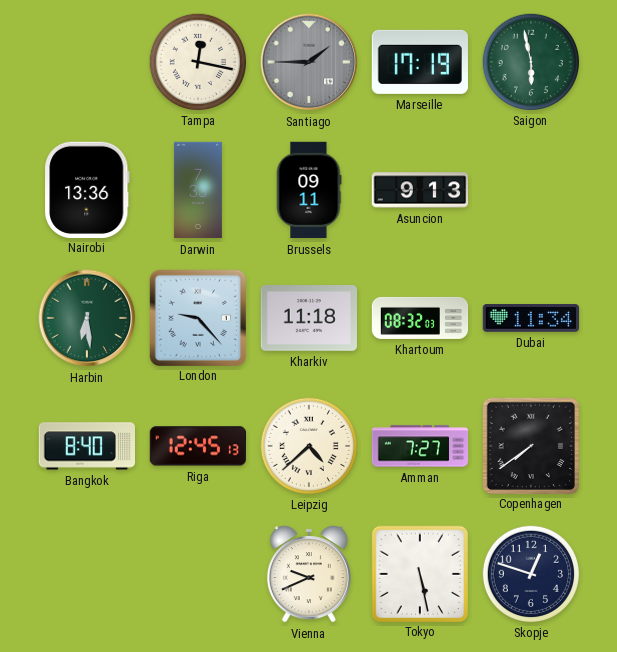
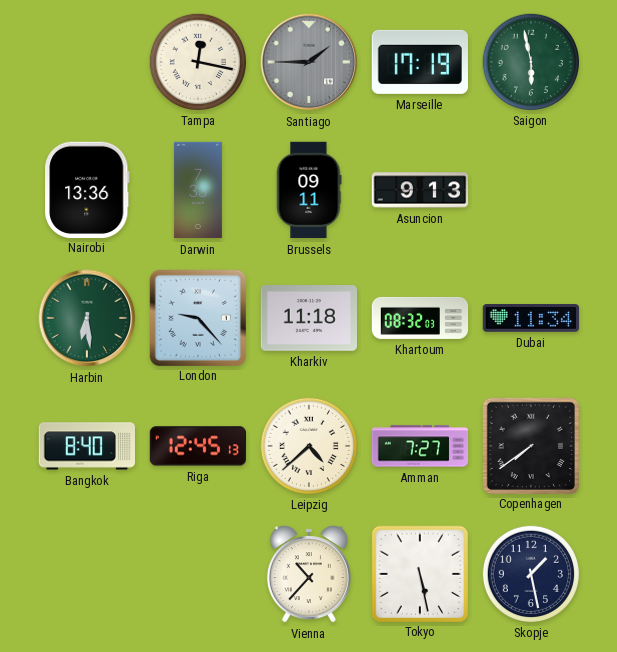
Vienna: 9:41 -> 10:37 (309, 574)
Skopje: 12:48 -> 1:28 (530, 573)
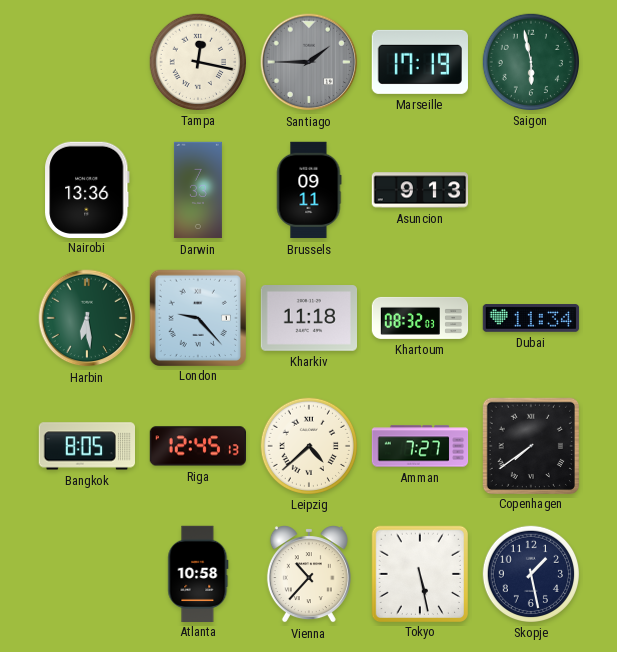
Bangkok: 8:40 -> 8:05 (86, 446)
Atlanta: none -> 10:58 (198, 573)
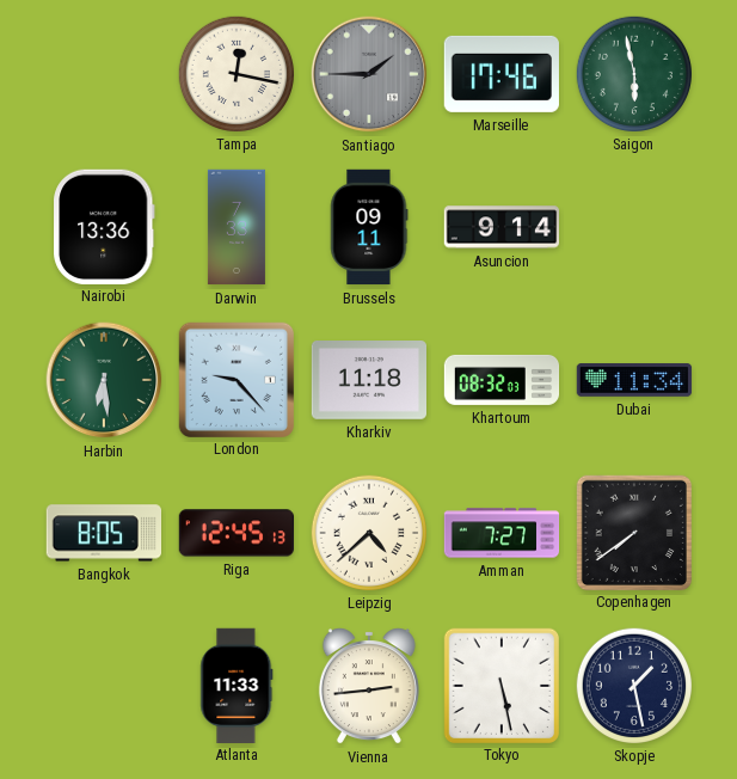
Marseille: 17:19 -> 17:46 (502, 74)
Asuncion: 9:13 -> 9:14 (502, 227)
Atlanta: 10:58 -> 11:33 (237, 685)
Vienna: 10:37 -> 2:44 (369, 686)
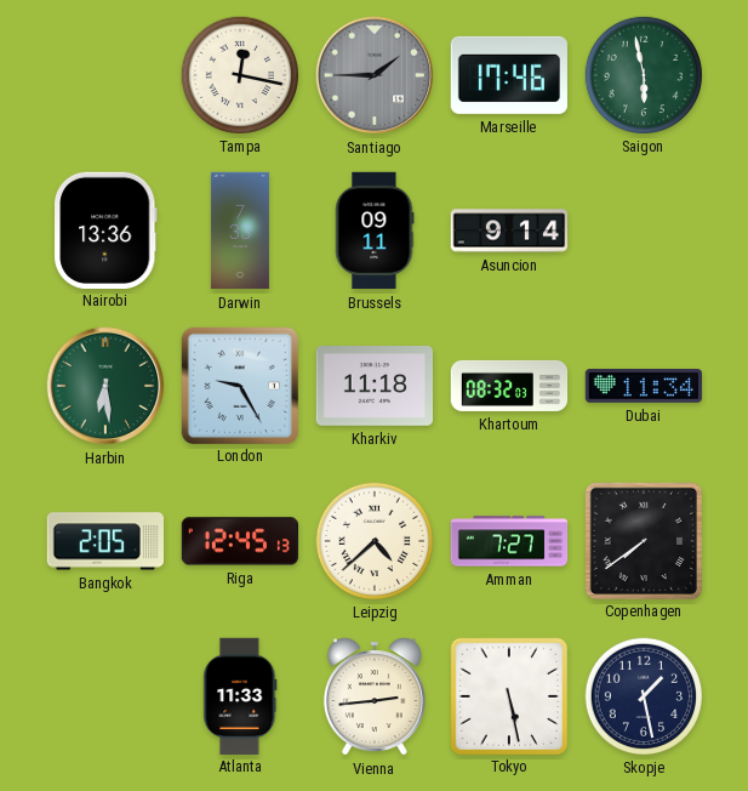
London: 9:23 -> 9:25 (239, 385)
Bangkok: 8:05 -> 2:05 (104, 541)
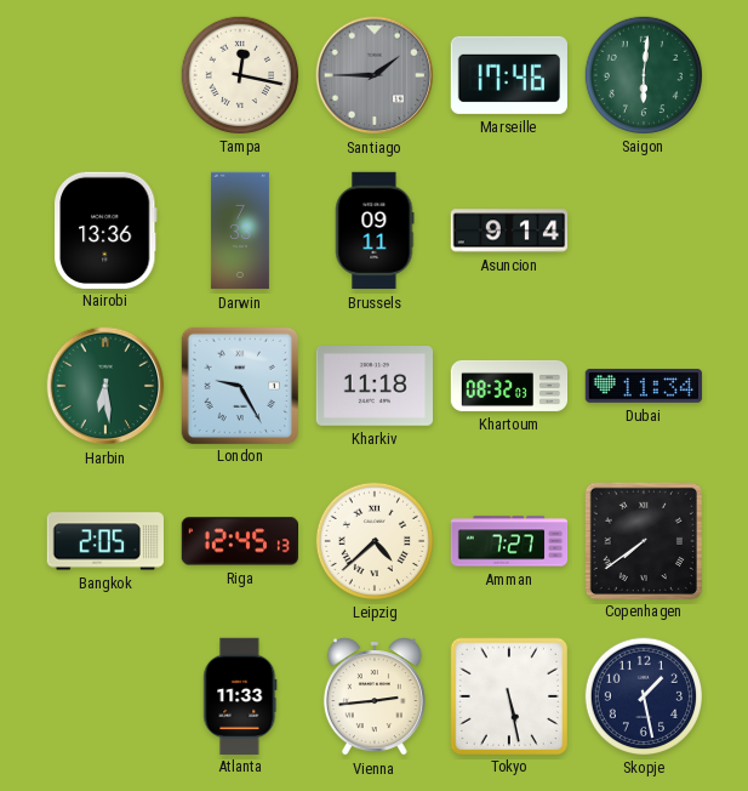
Saigon: 5:58 -> 6:01 (643, 74)
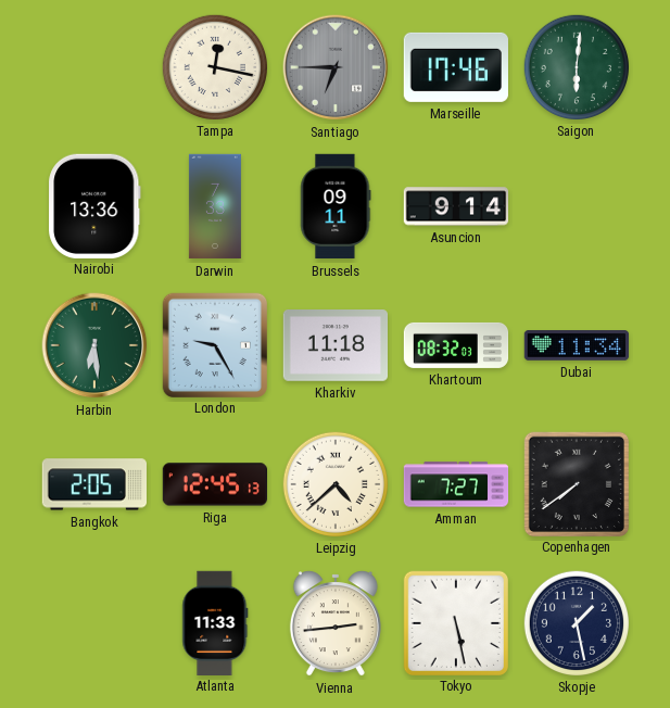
Santiago: 1:45 -> 6:45 (336, 67)
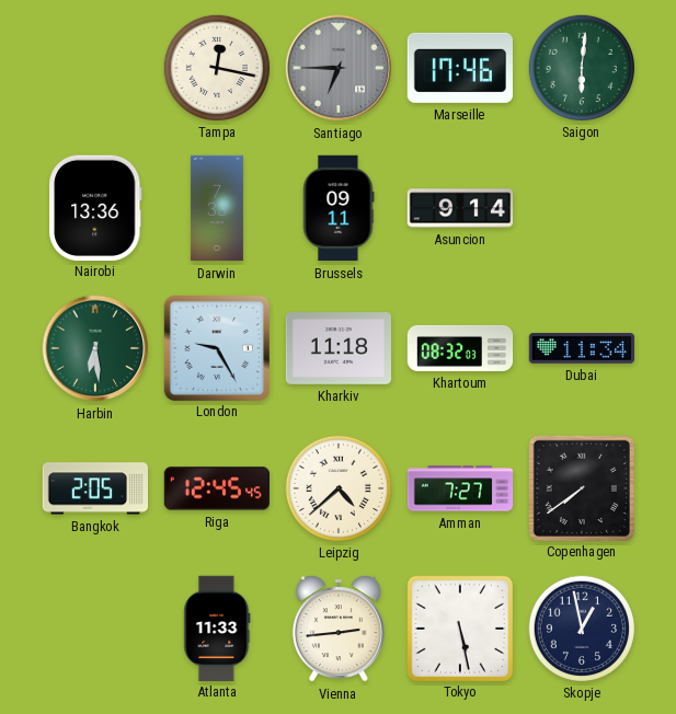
Riga: 12:45:13 -> 12:45:45 (216, 488)
Skopje: 1:28 -> 12:58 (581, 627)
